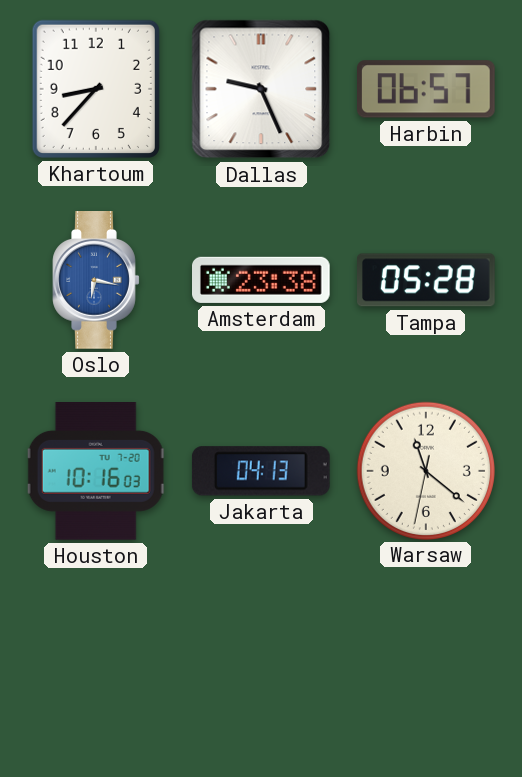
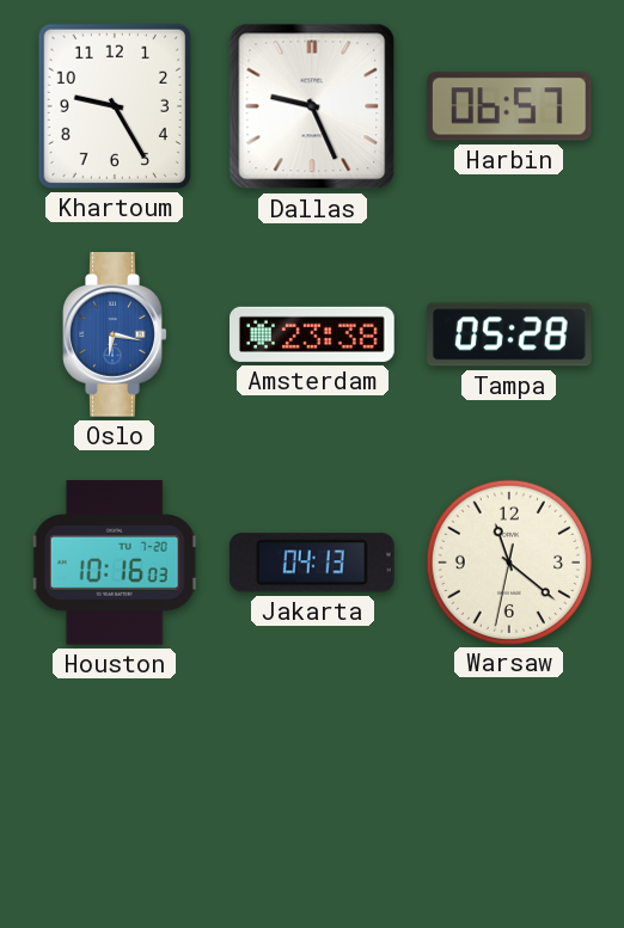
Khartoum: 8:37 -> 9:25 (115, 106)
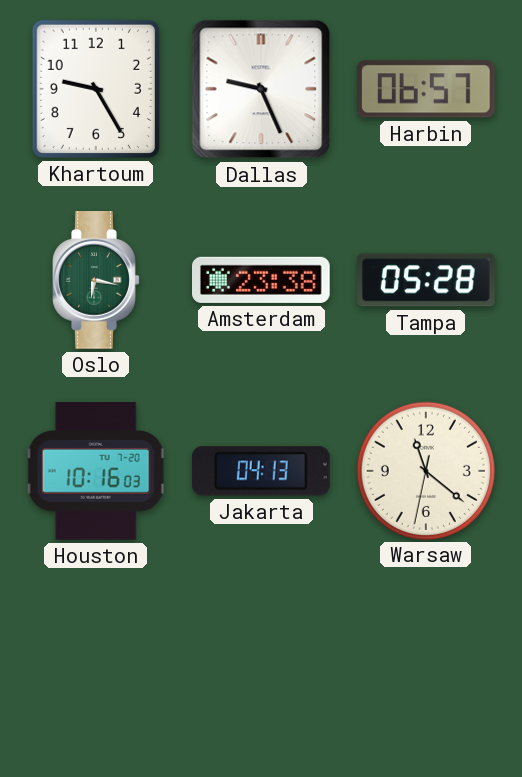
Oslo dial: blue -> green (96, 281)
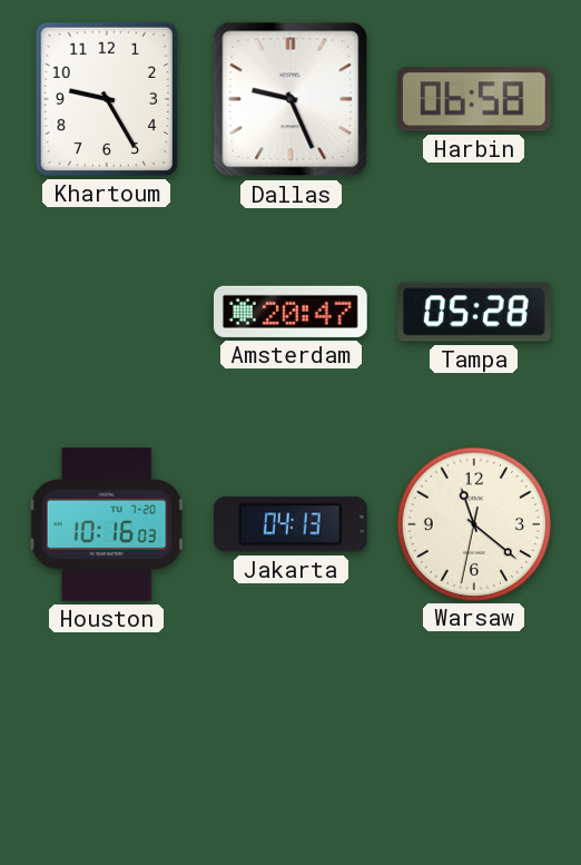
Harbin: 06:57 -> 06:58 (475, 99)
Oslo: 6:17 -> none (96, 281)
Amsterdam: 23:38 -> 20:47 (292, 312)
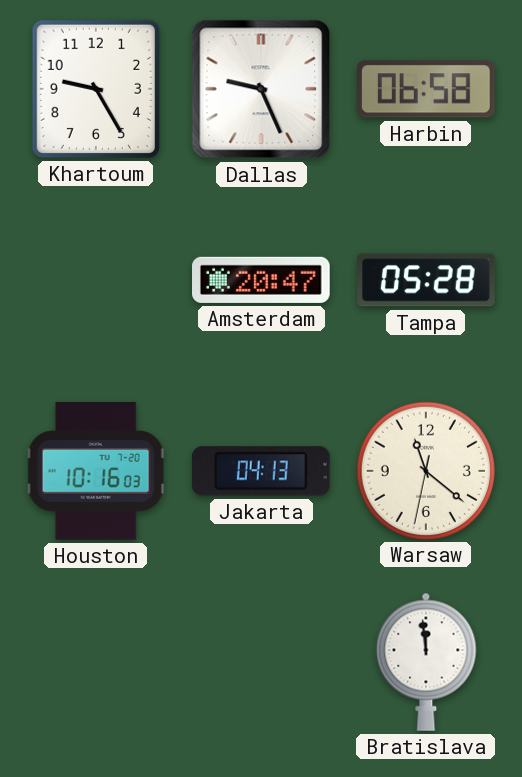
Bratislava: none -> 11:59 (426, 662)
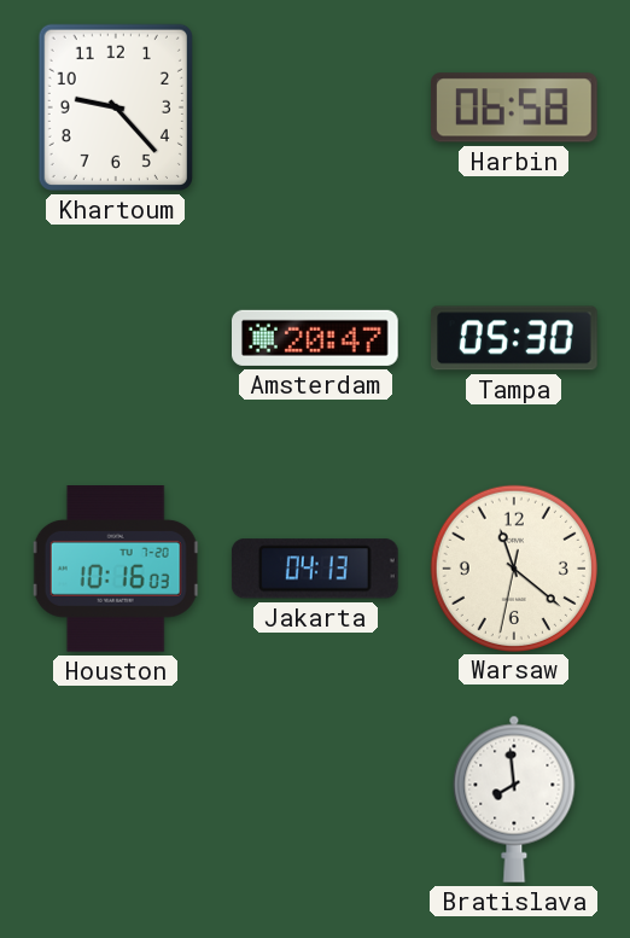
Khartoum: 9:25 -> 9:23 (116, 107)
Dallas: 9:26 -> none (261, 89)
Tampa: 05:28 -> 05:30 (515, 338)
Bratislava: 11:59 -> 7:59 (514, 799)
